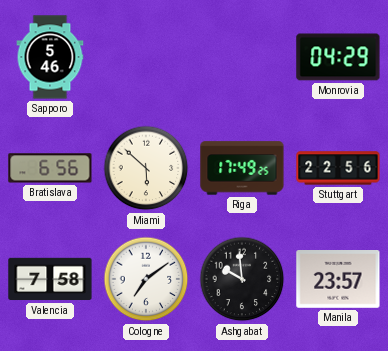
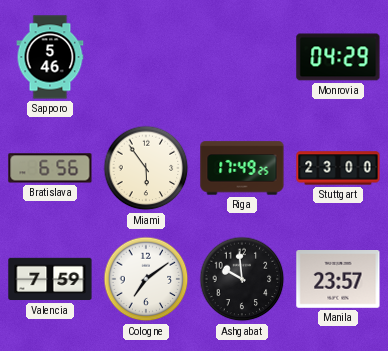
Miami: 5:52 -> 5:54 (146, 168)
Stuttgart: 22:56 -> 23:00 (338, 168)
Valencia: 7:58 -> 7:59 (50, 279)
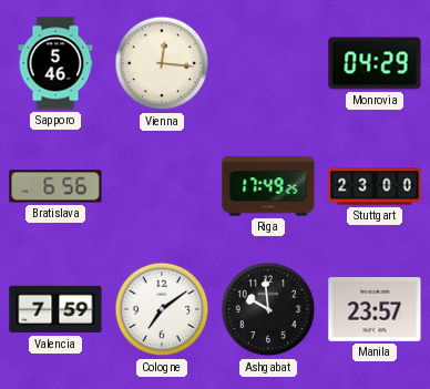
Vienna: none -> 12:16 (162, 63)
Miami: 5:54 -> none (146, 168)
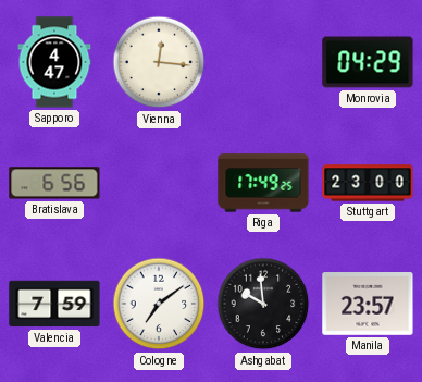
Sapporo: 5:46 -> 4:47 (54, 62)
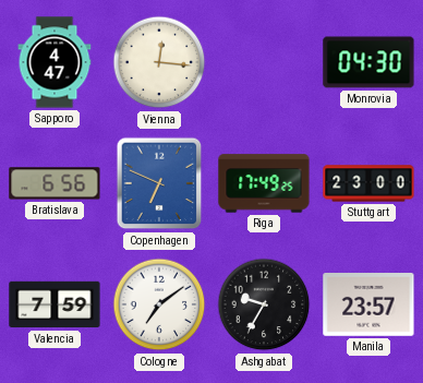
Monrovia: 04:29 -> 04:30 (368, 62)
Copenhagen: none -> 6:49 (159, 183)
Ashgabat: 9:59 -> 9:35 (264, 304)
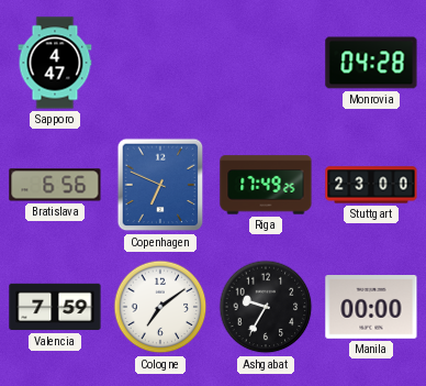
Vienna: 12:16 -> none (159, 62)
Monrovia: 04:30 -> 04:28 (371, 63)
Manila: 23:57 -> 00:00 (371, 308)
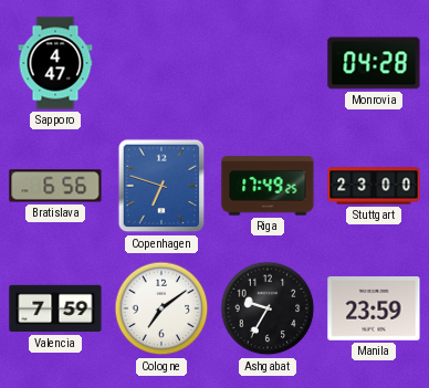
Copenhagen: 6:49 -> 6:48 (161, 186)
Manila: 00:00 -> 23:59 (374, 310)
